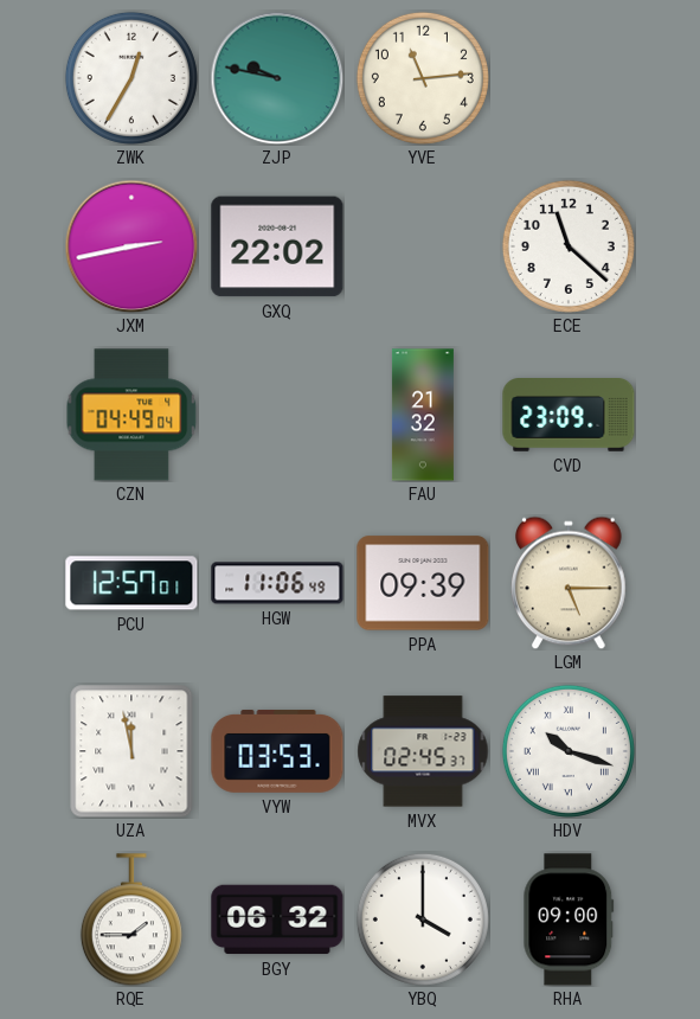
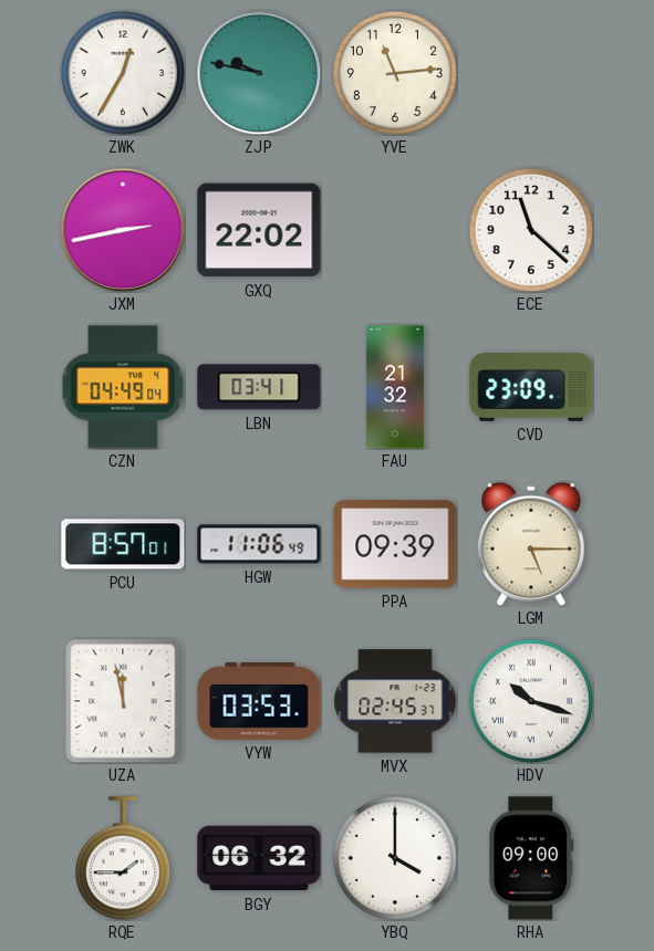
LBN: none -> 03:41 (259, 387)
PCU: 12:57 -> 8:57 (123, 544)
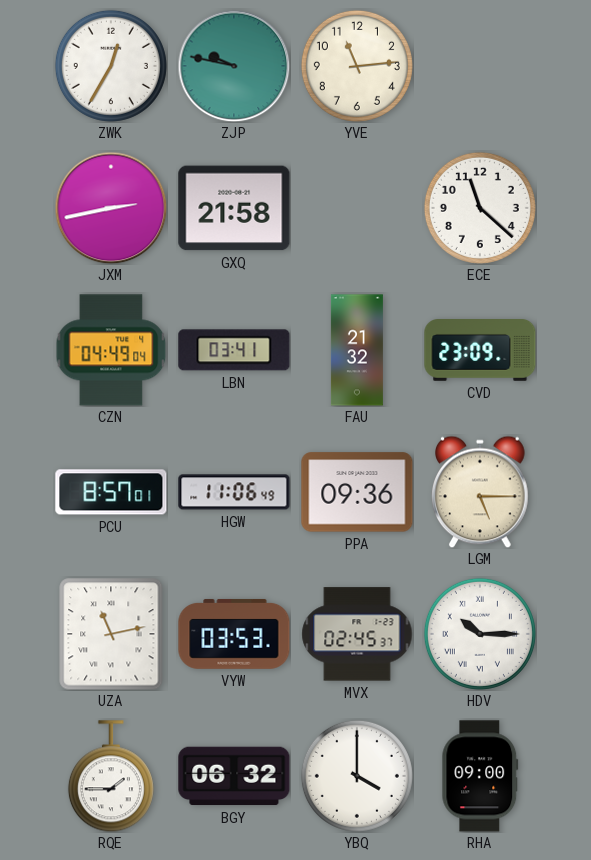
GXQ: 22:02 -> 21:58 (234, 208)
PPA: 09:39 -> 09:36 (357, 492)
UZA: 11:58 -> 11:13 (111, 634)
HDV: 10:18 -> 10:15 (480, 634)
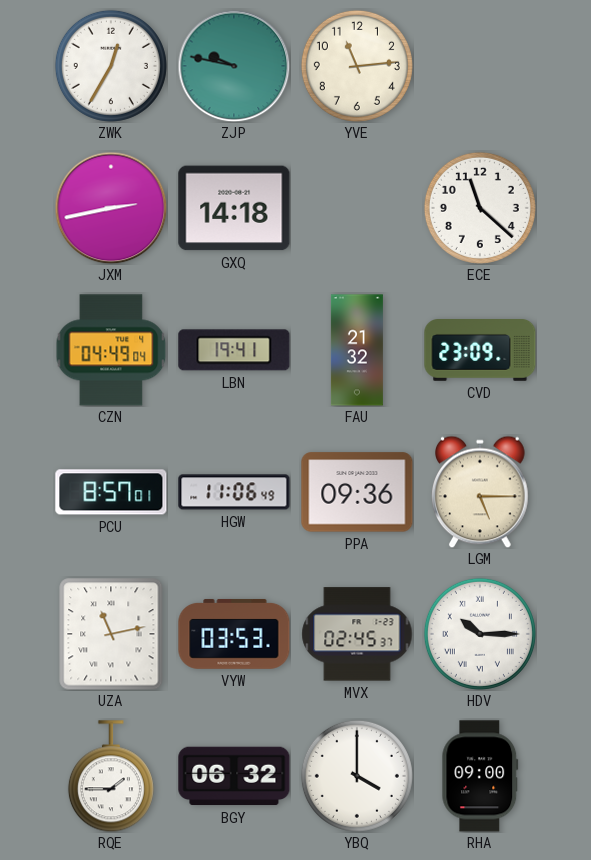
GXQ: 21:58 -> 14:18 (234, 208)
LBN: 03:41 -> 19:41 (234, 350)
